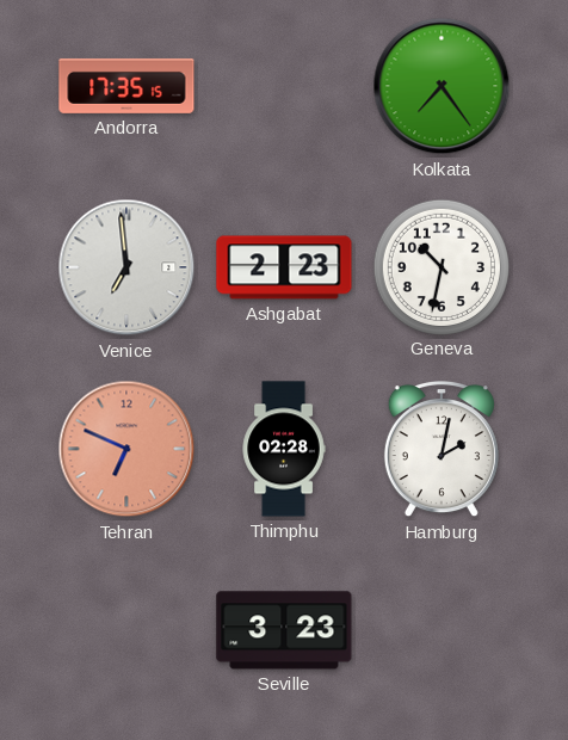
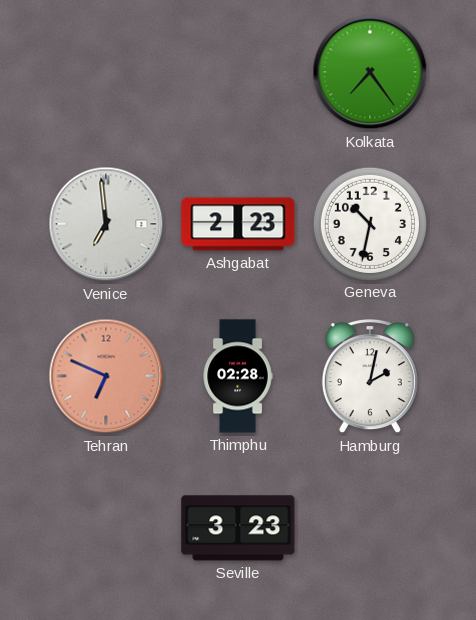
Andorra: 17:35 -> none (126, 86)
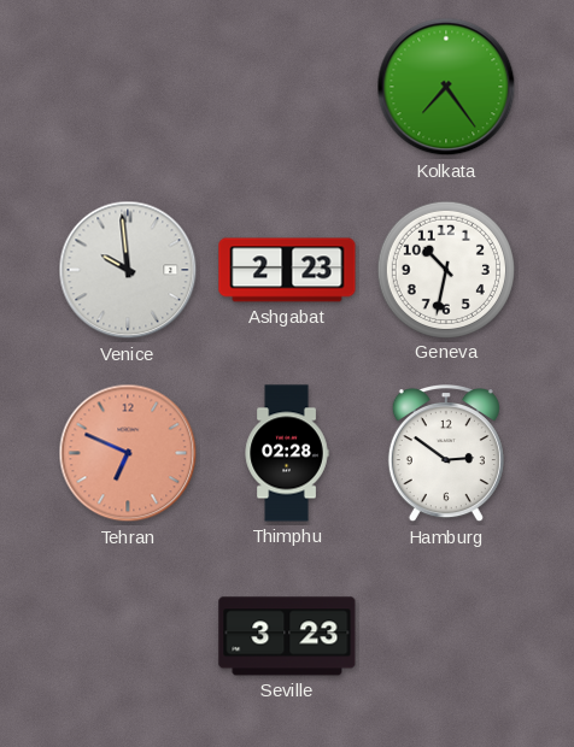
Venice: 6:59 -> 9:59 (128, 270)
Hamburg: 2:02 -> 2:51 (446, 454)
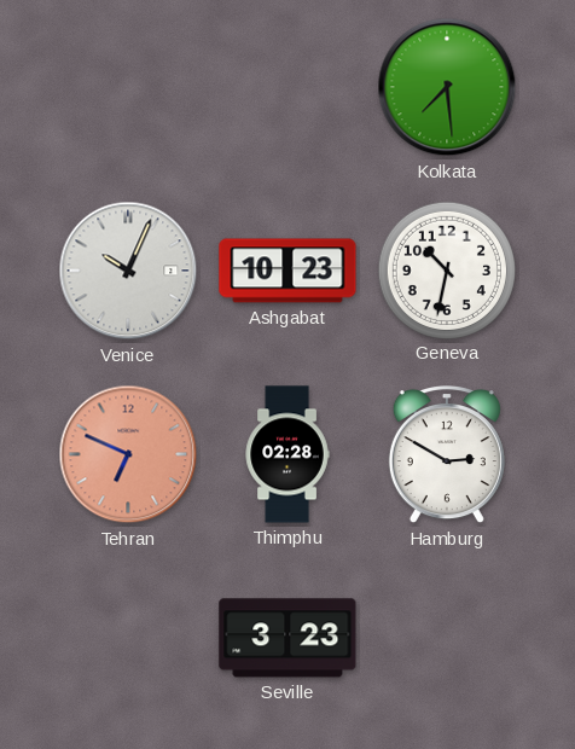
Kolkata: 7:24 -> 7:29 (447, 87)
Venice: 9:59 -> 10:04 (128, 271)
Ashgabat: 2:23 -> 10:23 (287, 271)
Hamburg: 2:51 -> 2:50 (447, 455)
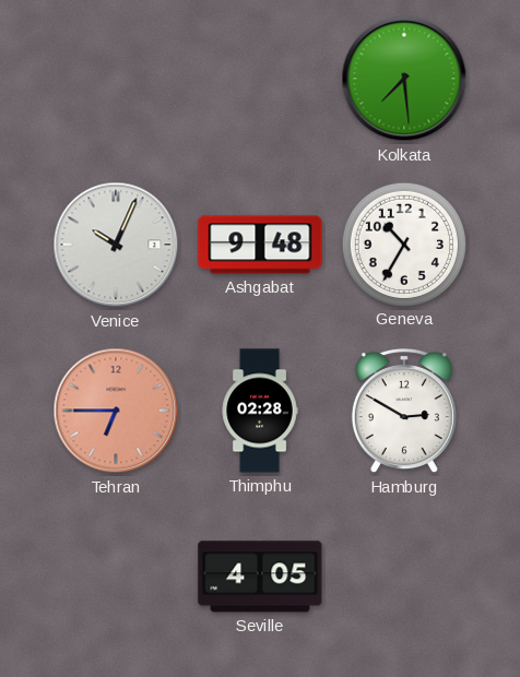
Ashgabat: 10:23 -> 9:48 (260, 245)
Geneva: 10:32 -> 10:35 (403, 244)
Tehran: 6:49 -> 6:45 (116, 411)
Seville: 3:23 -> 4:05 (260, 577)
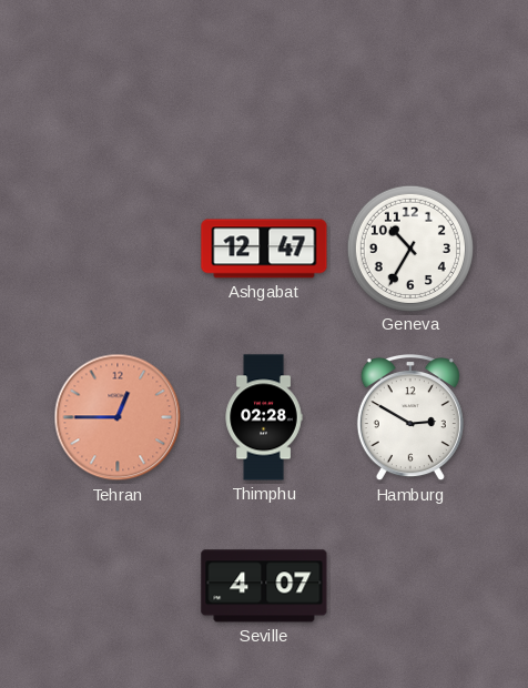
Kolkata: 7:29 -> none (404, 79)
Venice: 10:04 -> none (116, 245)
Ashgabat: 9:48 -> 12:47 (264, 249)
Tehran: 6:45 -> 12:45 (118, 417)
Seville: 4:05 -> 4:07 (264, 586)
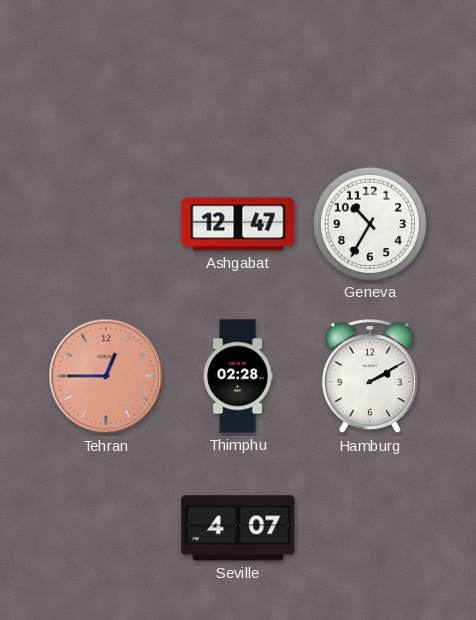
Hamburg: 2:50 -> 2:10 (370, 377)
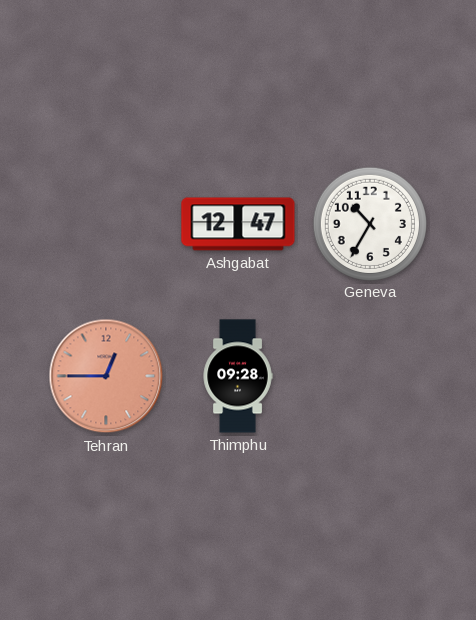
Thimphu: 02:28 -> 09:28 (238, 376)
Hamburg: 2:10 -> none (370, 377)
Seville: 4:07 -> none (238, 528)
